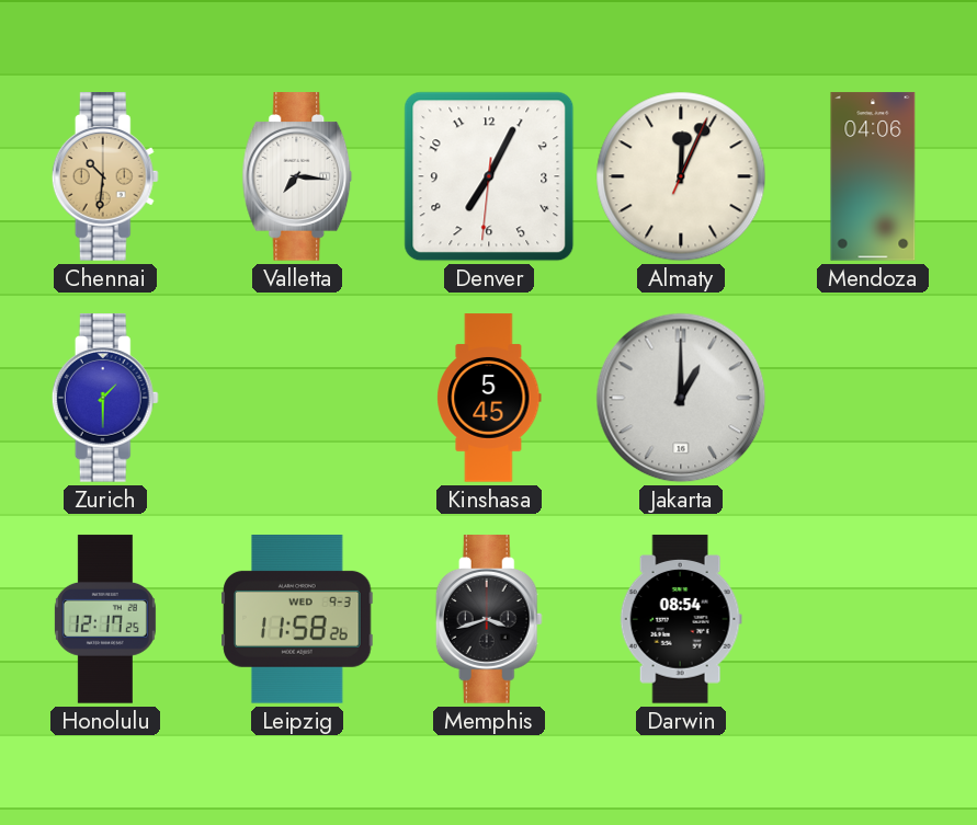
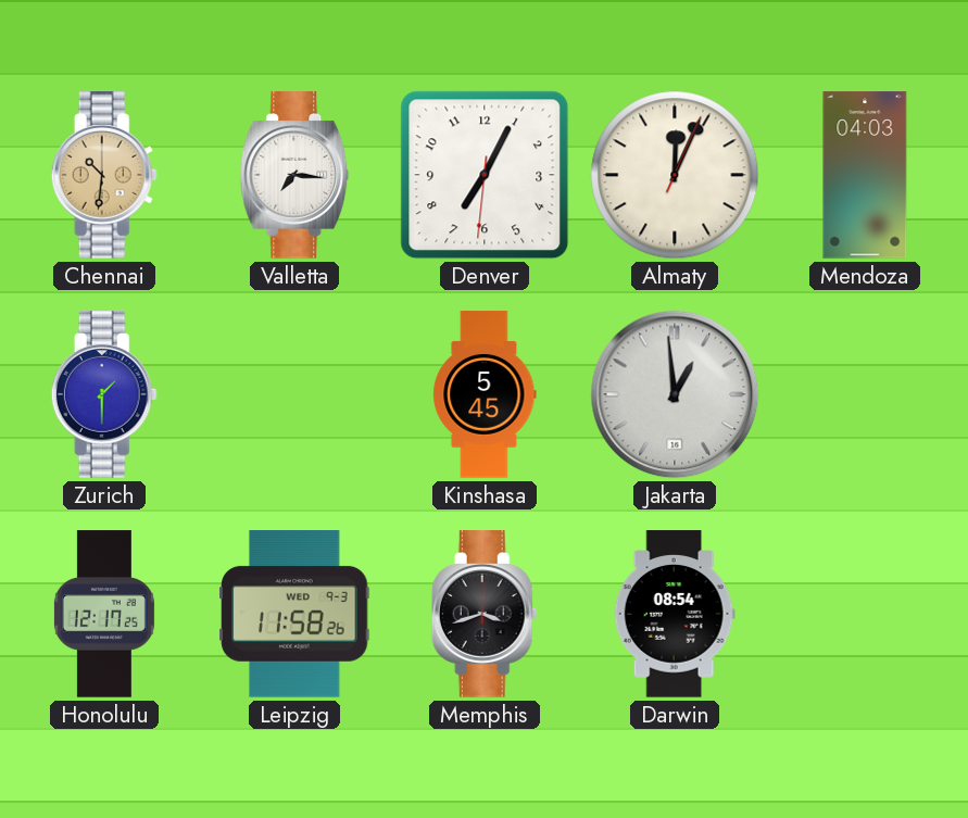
Mendoza: 04:06 -> 04:03 (865, 175)
Jakarta: 1:00 -> 12:59 (675, 394)
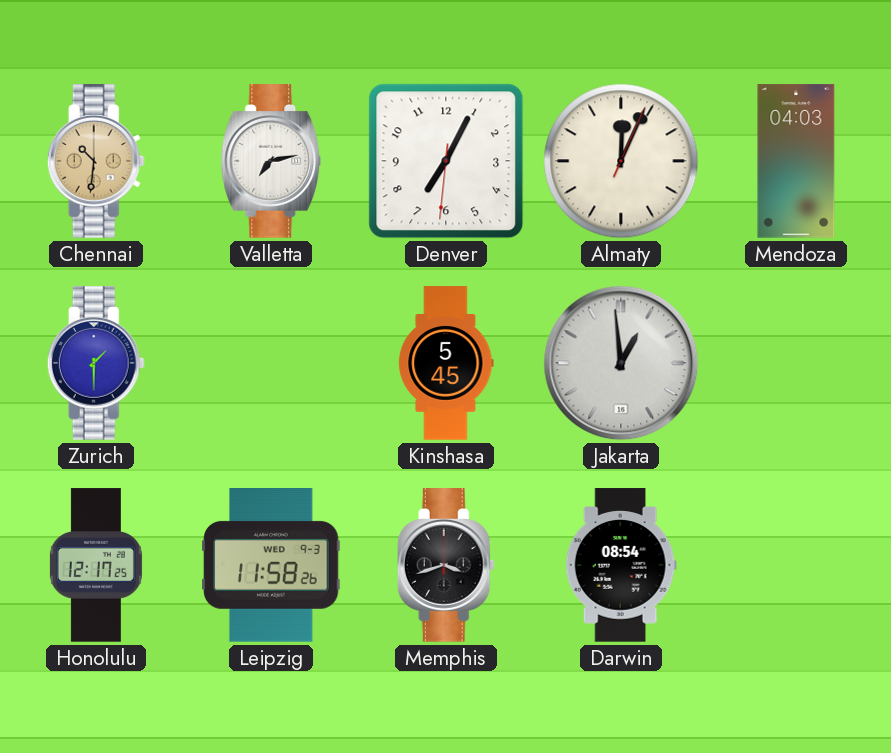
Valletta: 7:16 -> 7:13 (271, 161)
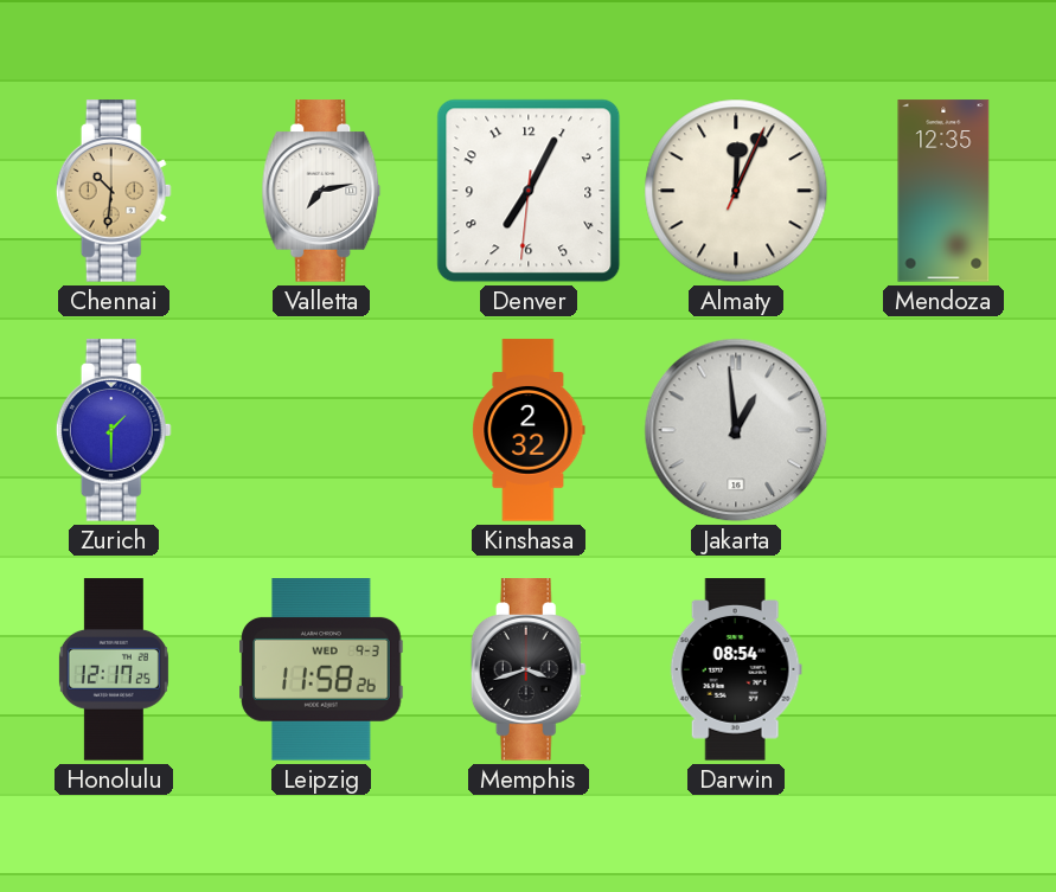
Mendoza: 04:03 -> 12:35 (943, 191)
Kinshasa: 5:45 -> 2:32 (529, 430)
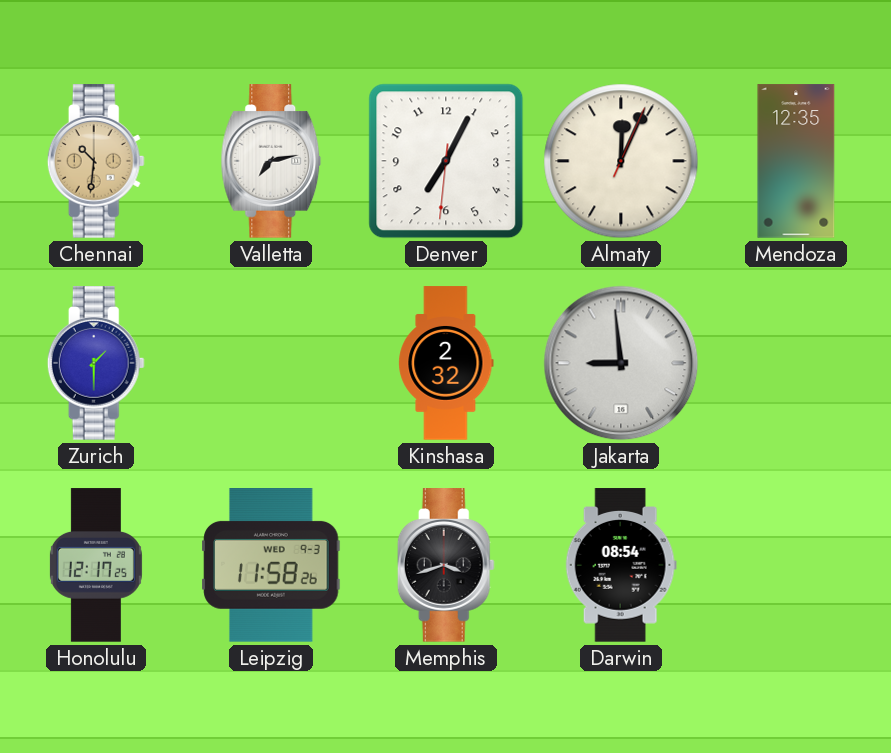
Jakarta: 12:59 -> 8:59 (621, 363)
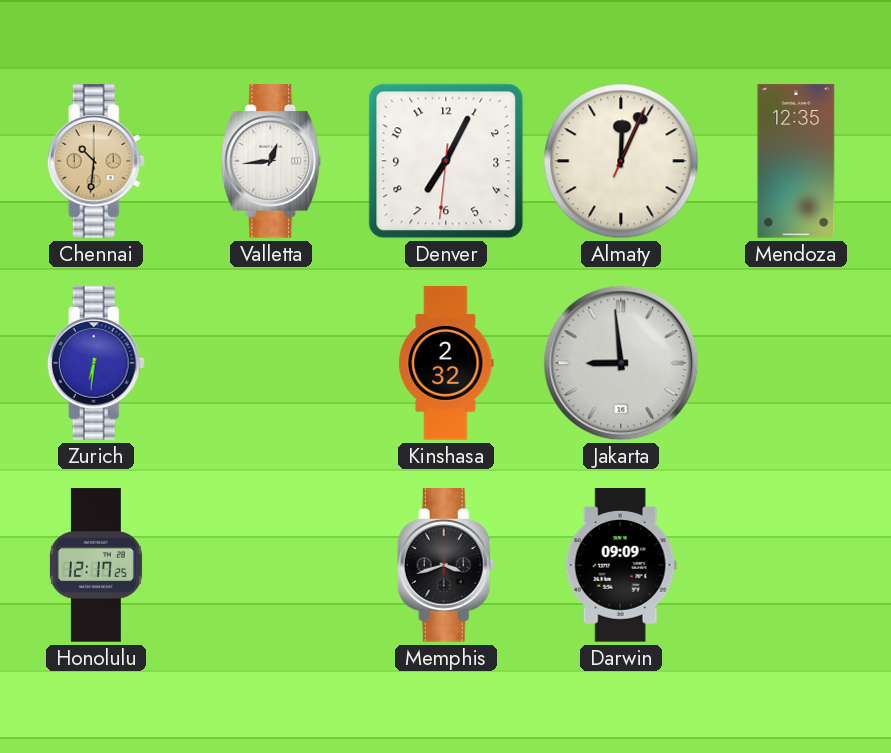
Valletta: 7:13 -> 12:44 (271, 161)
Zurich: 1:30 -> 6:31 (96, 363)
Leipzig: 11:58 -> none (271, 566)
Darwin: 08:54 -> 09:09 (621, 565)
